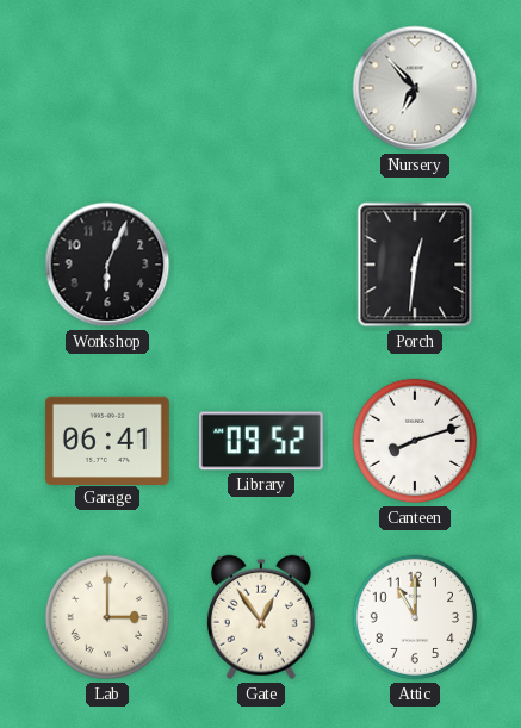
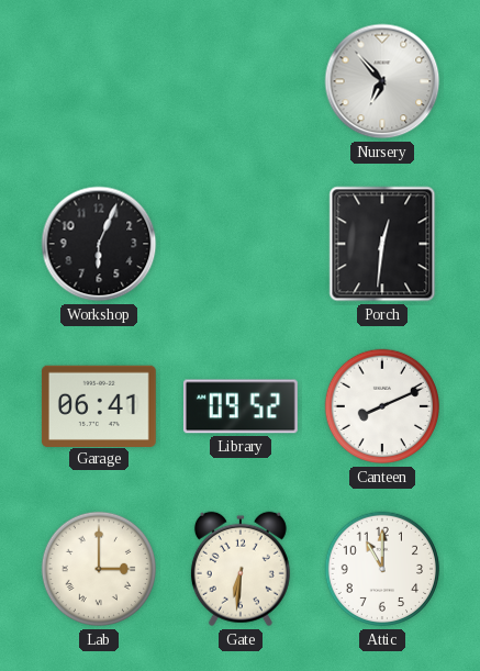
Canteen: 8:12 -> 8:11 (382, 406)
Gate: 12:54 -> 6:31 (241, 569)
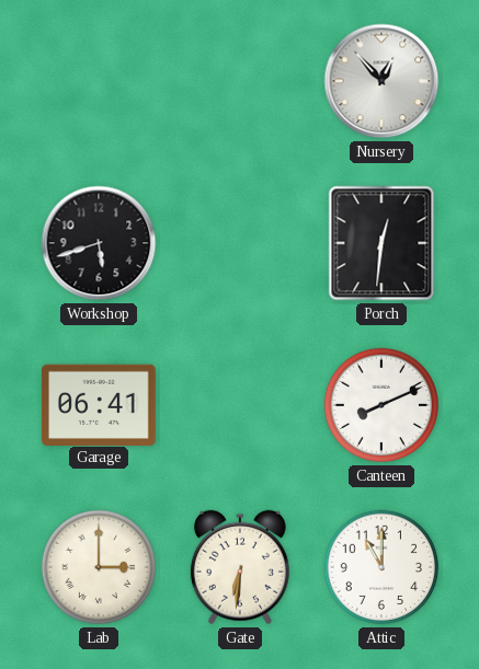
Nursery: 6:53 -> 12:53 (381, 81)
Workshop: 6:04 -> 5:42 (99, 243)
Library: 09:52 -> none (241, 406)
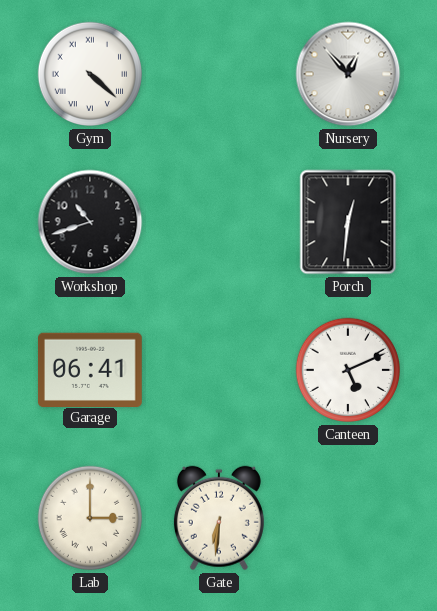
Gym: none -> 4:22 (90, 74)
Workshop: 5:42 -> 10:42 (90, 222)
Canteen: 8:11 -> 5:11 (348, 370)
Attic: 11:00 -> none (381, 567)
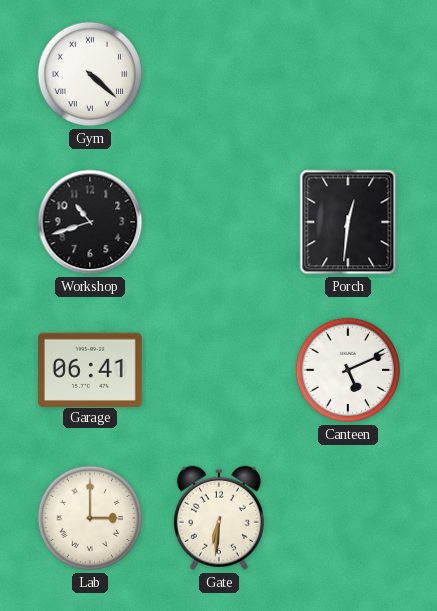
Nursery: 12:53 -> none (348, 74)
